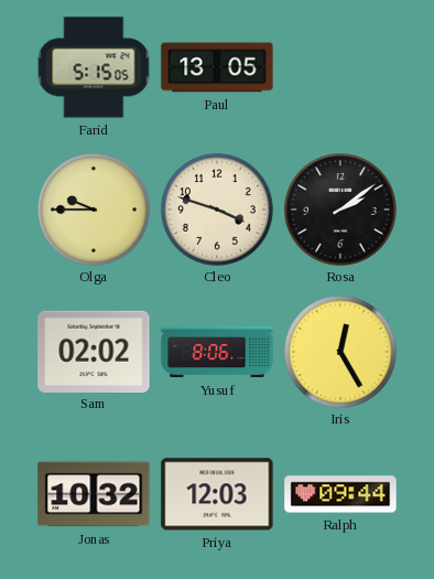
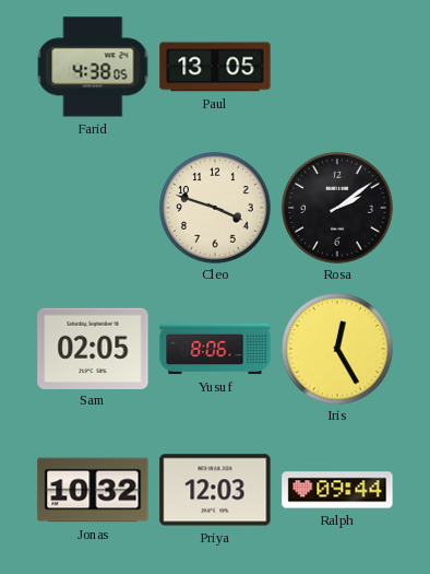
Farid: 5:15 -> 4:38 (93, 67)
Olga: 9:45 -> none (94, 210)
Sam: 02:02 -> 02:05 (93, 348)
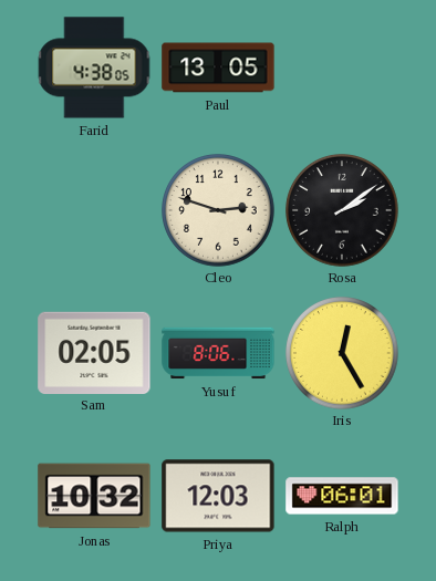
Cleo: 3:48 -> 2:48 (218, 210)
Ralph: 09:44 -> 06:01 (342, 496)
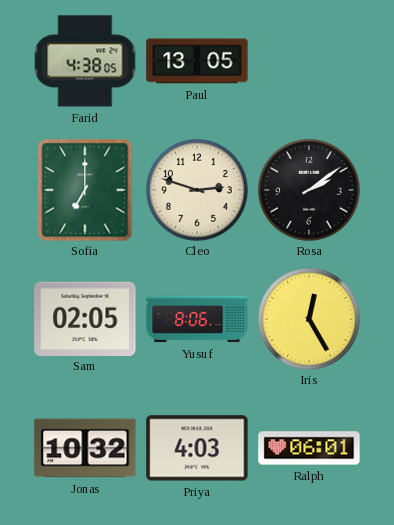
Sofia: none -> 7:00 (85, 190)
Priya: 12:03 -> 4:03 (197, 448)
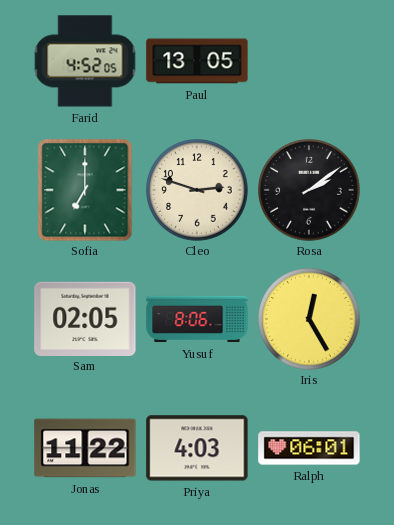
Farid: 4:38 -> 4:52 (85, 61)
Jonas: 10:32 -> 11:22 (85, 448)
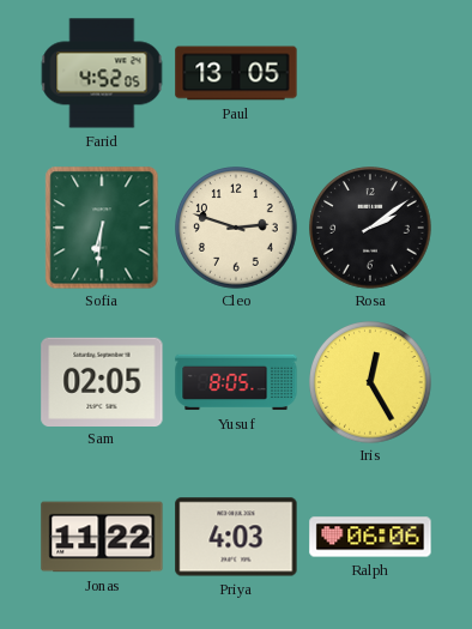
Sofia: 7:00 -> 6:31 (102, 228)
Yusuf: 8:06 -> 8:05 (236, 382)
Ralph: 06:01 -> 06:06 (370, 537)
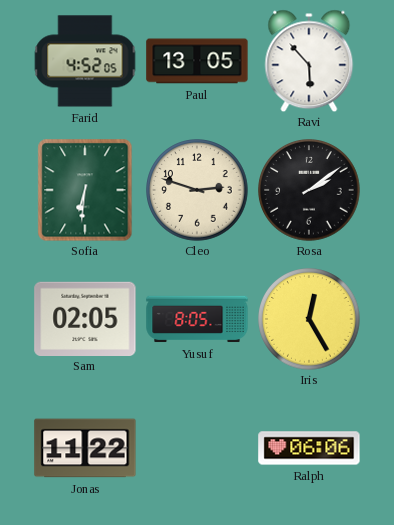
Ravi: none -> 5:53 (309, 61)
Priya: 4:03 -> none (236, 537)
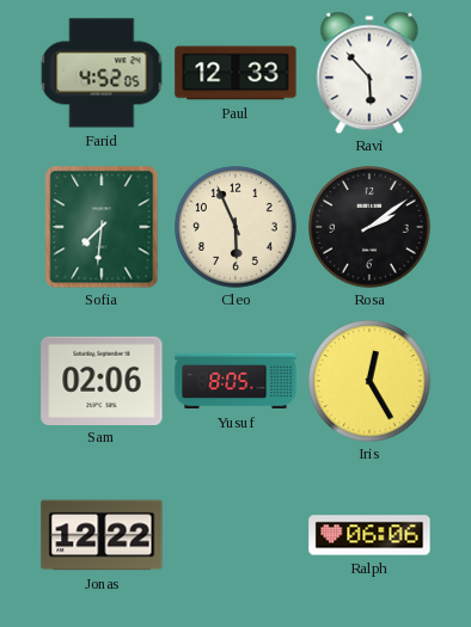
Paul: 13:05 -> 12:33 (235, 73)
Sofia: 6:31 -> 7:31 (102, 227)
Cleo: 2:48 -> 5:56 (235, 227)
Sam: 02:05 -> 02:06 (102, 380)
Jonas: 11:22 -> 12:22 (102, 535)
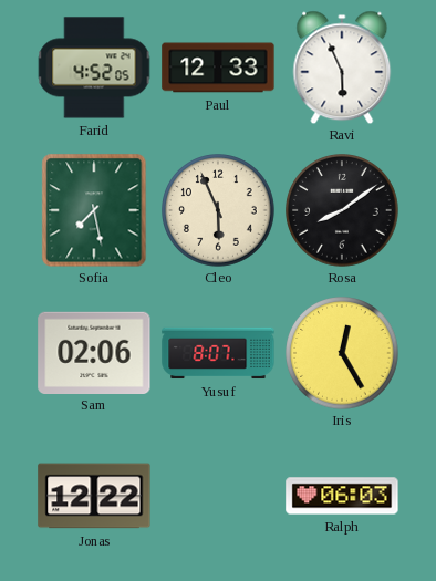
Ravi: 5:53 -> 5:56 (342, 68)
Sofia: 7:31 -> 7:28 (94, 210)
Rosa: 2:09 -> 8:09 (342, 210)
Yusuf: 8:05 -> 8:07 (218, 353)
Ralph: 06:06 -> 06:03 (342, 496)
